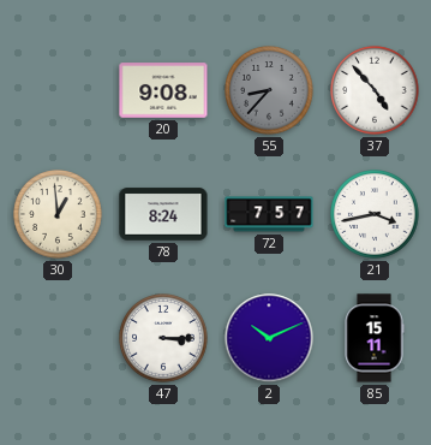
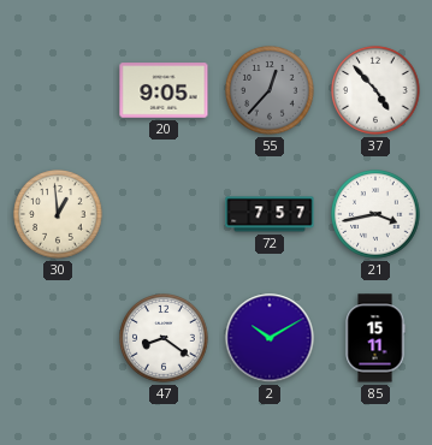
20: 9:08 -> 9:05 (164, 90)
55: 8:37 -> 12:37 (270, 90)
78: 8:24 -> none (163, 214)
47: 3:15 -> 8:21 (164, 338)
2: 10:11 -> 10:10 (270, 338)
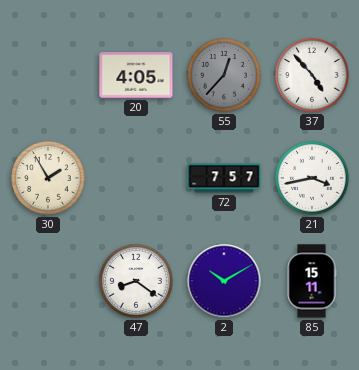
20: 9:05 -> 4:05 (136, 75)
30: 12:59 -> 1:55 (48, 178)
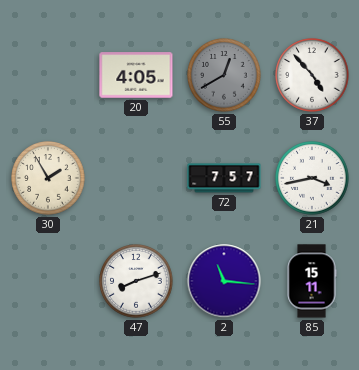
55: 12:37 -> 12:40 (224, 75)
47: 8:21 -> 8:12 (136, 281)
2: 10:10 -> 11:16 (224, 281)
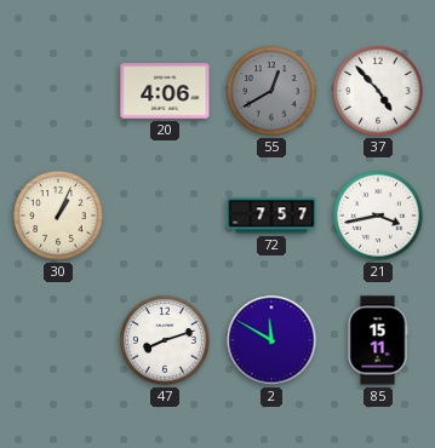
20: 4:05 -> 4:06 (165, 91)
30: 1:55 -> 1:04 (58, 216)
2: 11:16 -> 11:50 (271, 340)
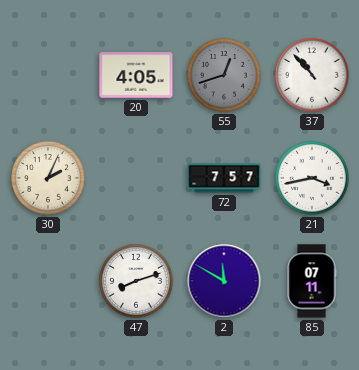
20: 4:06 -> 4:05 (136, 75)
55: 12:40 -> 12:42 (224, 75)
37: 4:53 -> 10:53 (312, 75)
30: 1:04 -> 2:04 (48, 178)
85: 15:11 -> 07:11 (312, 281)
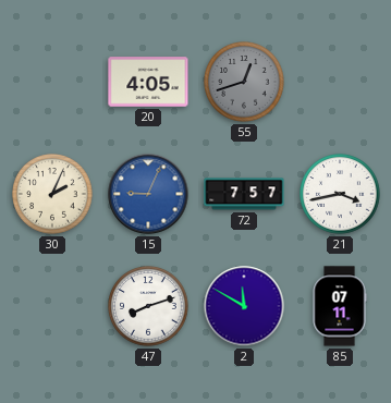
37: 10:53 -> none (312, 75)
15: none -> 9:04 (148, 194)
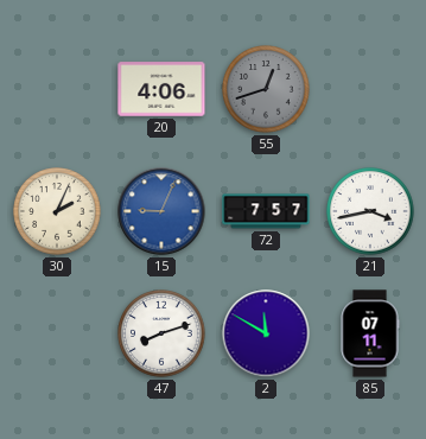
20: 4:05 -> 4:06 (161, 89)
